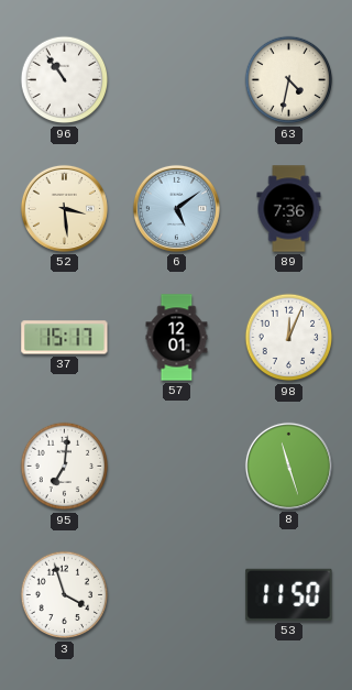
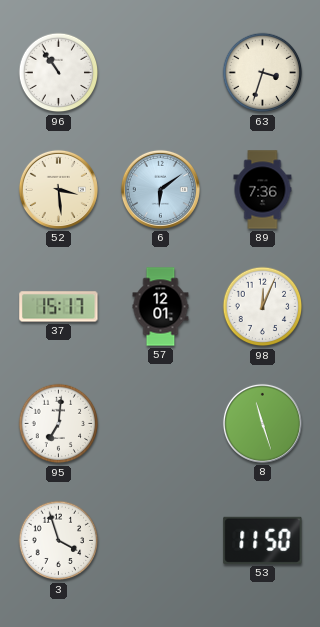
63: 4:32 -> 3:33 (263, 73)
6: 5:09 -> 6:09 (160, 189)
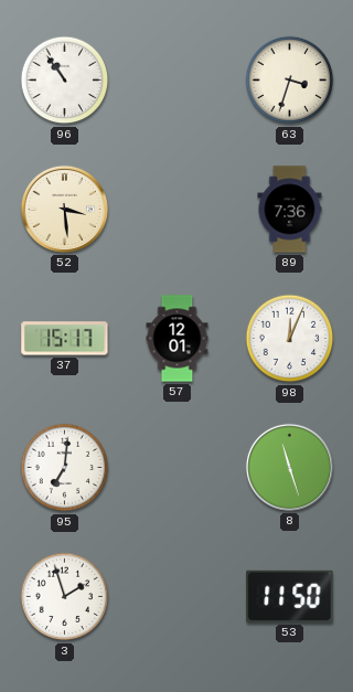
6: 6:09 -> none (160, 189)
3: 3:57 -> 1:57 (65, 597)
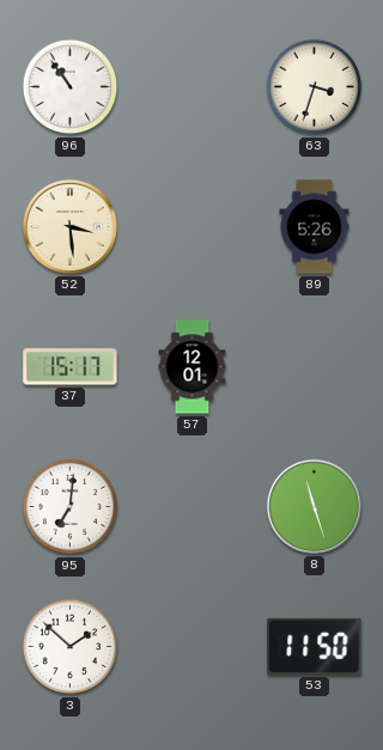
89: 7:36 -> 5:26 (315, 227)
98: 12:04 -> none (290, 339)
3: 1:57 -> 1:52 (71, 647)
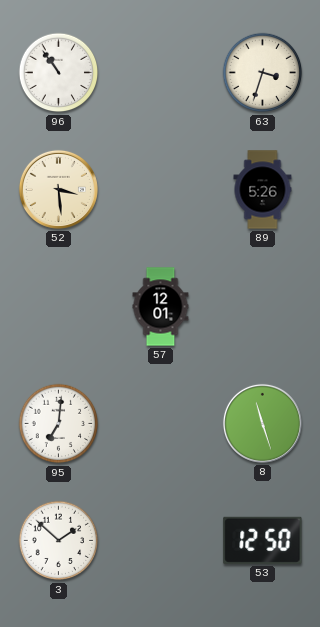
37: 15:17 -> none (71, 367)
53: 11:50 -> 12:50 (263, 540)
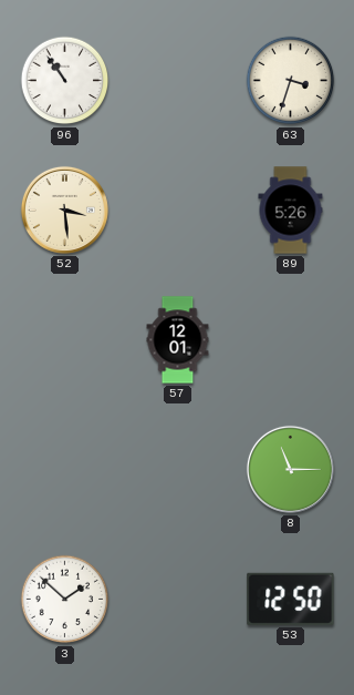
95: 7:01 -> none (59, 424)
8: 11:27 -> 11:15 (290, 469)
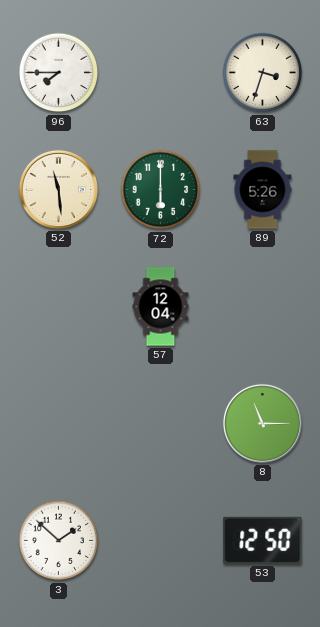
96: 10:54 -> 7:45 (59, 73)
52: 3:29 -> 11:29 (58, 189)
72: none -> 6:00 (161, 190)
57: 12:01 -> 12:04 (161, 307)
